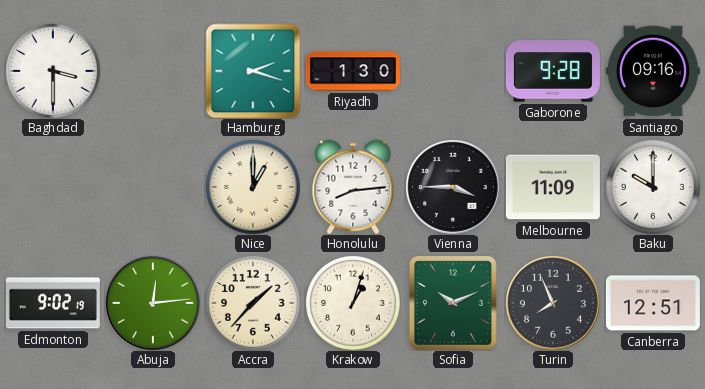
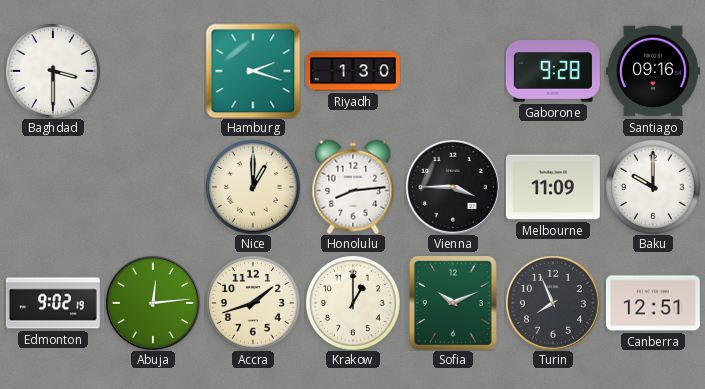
Accra: 1:37 -> 1:42 (253, 303)
Krakow: 1:03 -> 1:00 (353, 303)
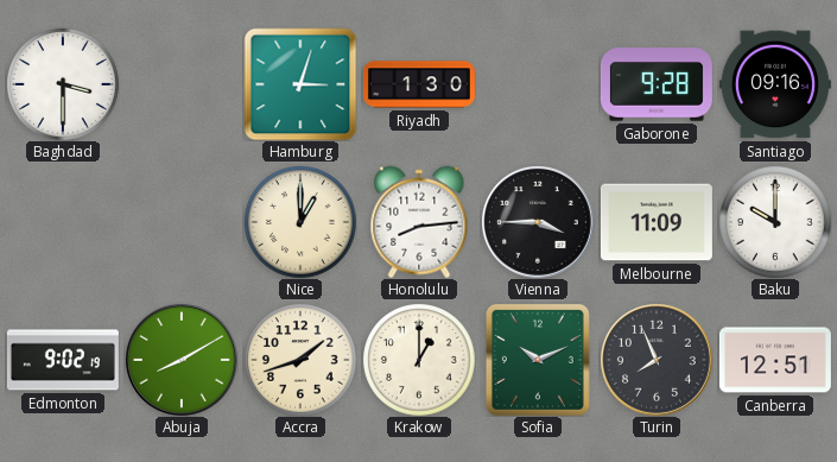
Hamburg: 2:18 -> 3:03 (300, 84)
Abuja: 12:14 -> 8:10 (182, 360)
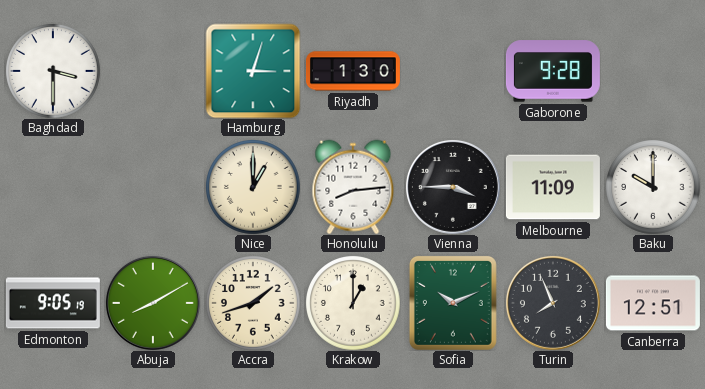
Santiago: 09:16 -> none (775, 84)
Edmonton: 9:02 -> 9:05 (53, 303)
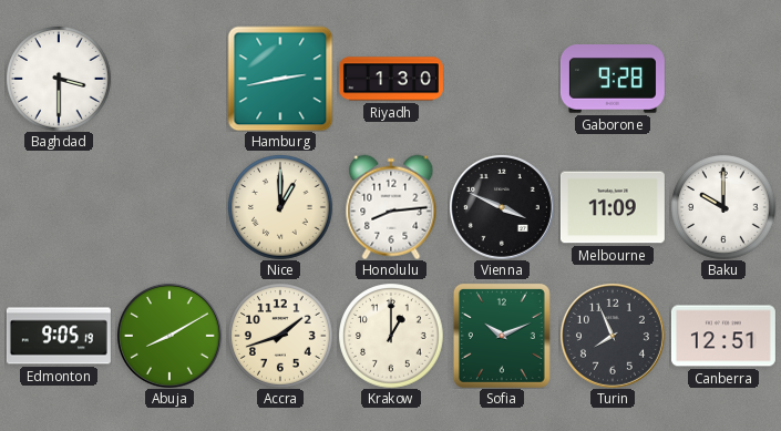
Hamburg: 3:03 -> 2:43 (280, 79)
Vienna: 3:45 -> 3:49 (502, 207)
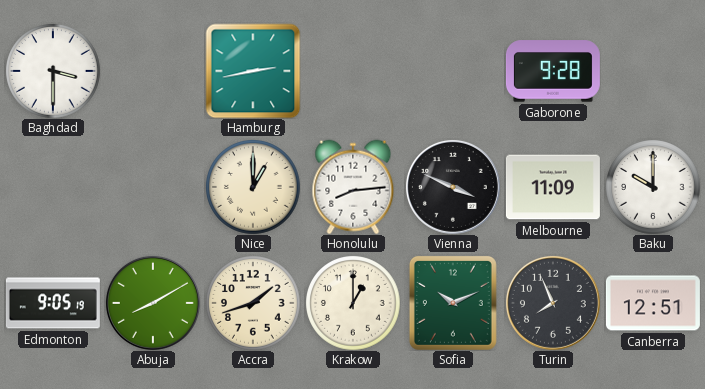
Riyadh: 1:30 -> none (391, 79)
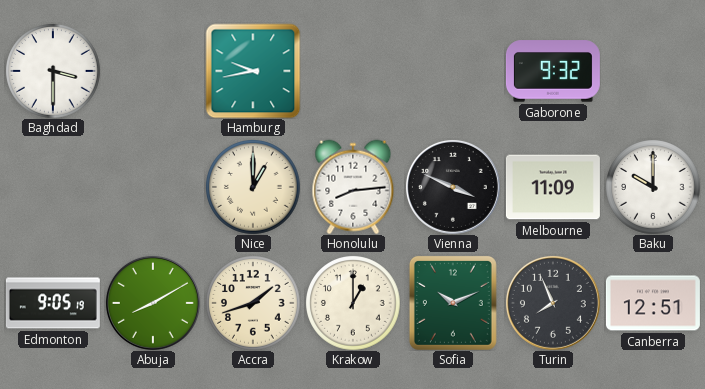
Hamburg: 2:43 -> 9:43 (253, 71)
Gaborone: 9:28 -> 9:32 (553, 71)
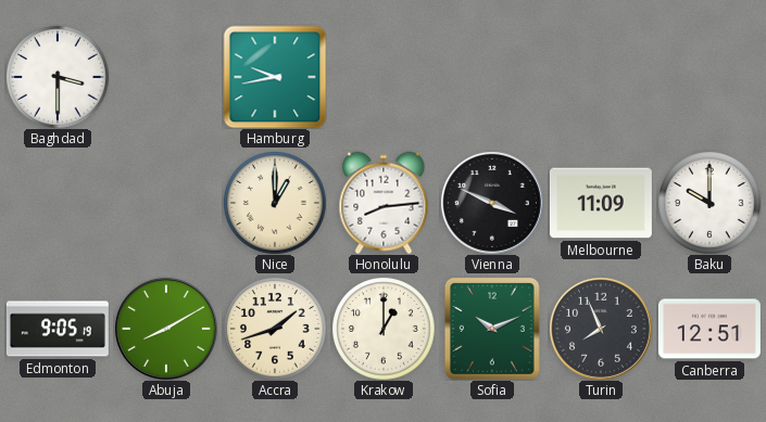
Gaborone: 9:32 -> none (553, 71)
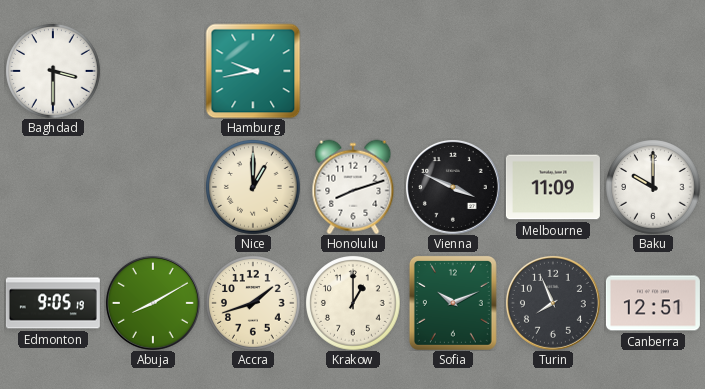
Honolulu: 8:14 -> 8:12 (353, 187)
